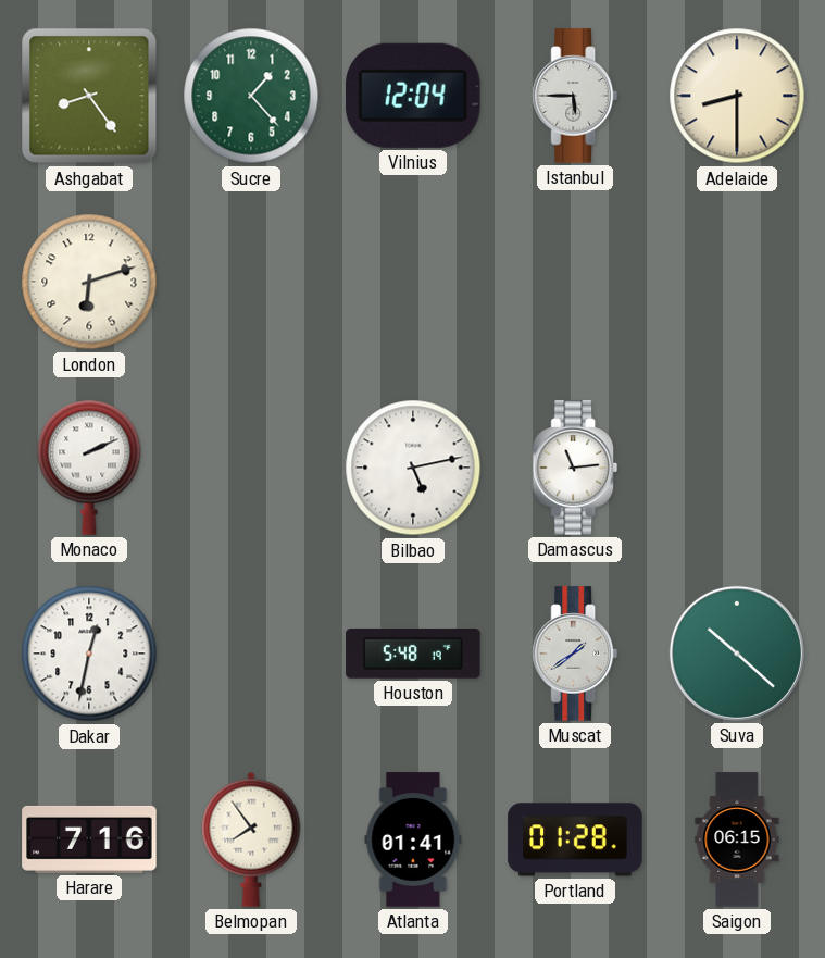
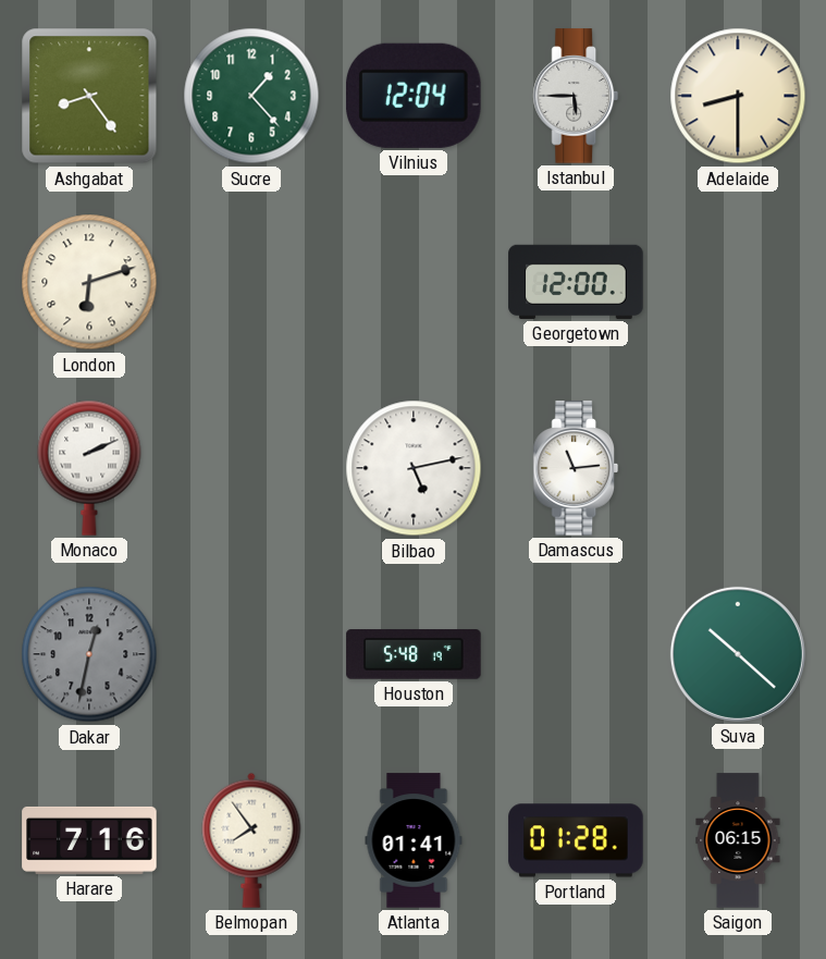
Georgetown: none -> 12:00 (576, 282)
Dakar dial: white -> grey (89, 654)
Muscat: 1:39 -> none (575, 654)
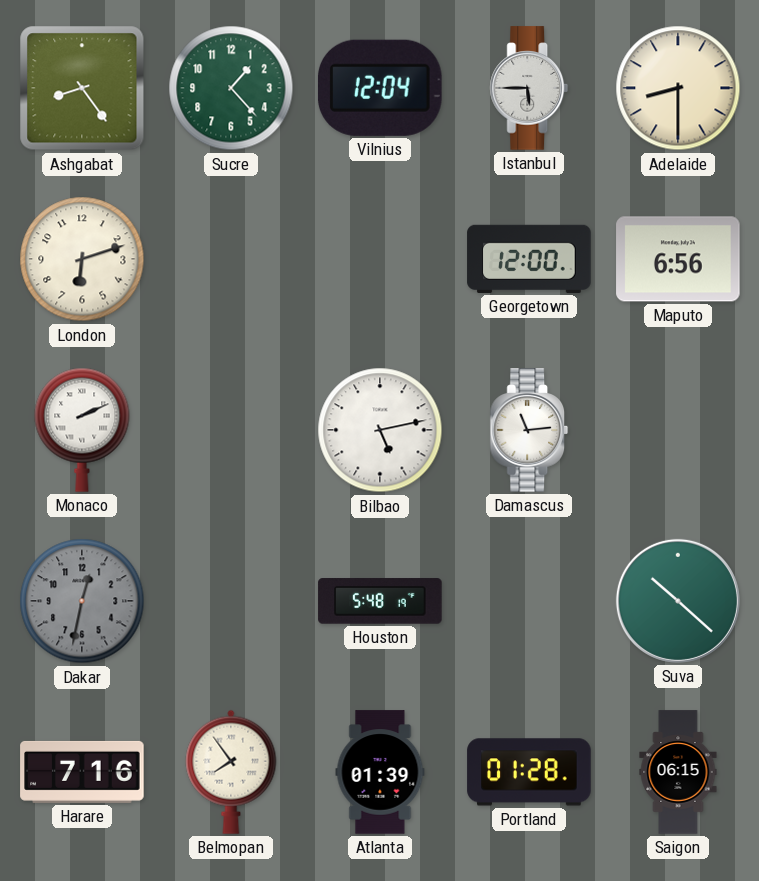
Maputo: none -> 6:56 (678, 259)
Atlanta: 01:41 -> 01:39 (380, 772)
